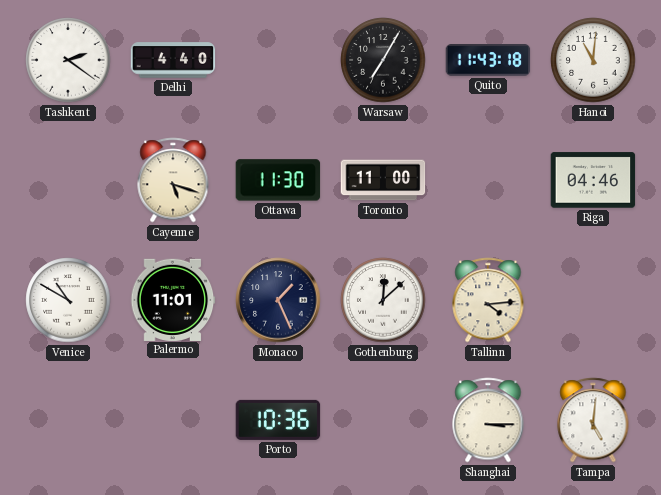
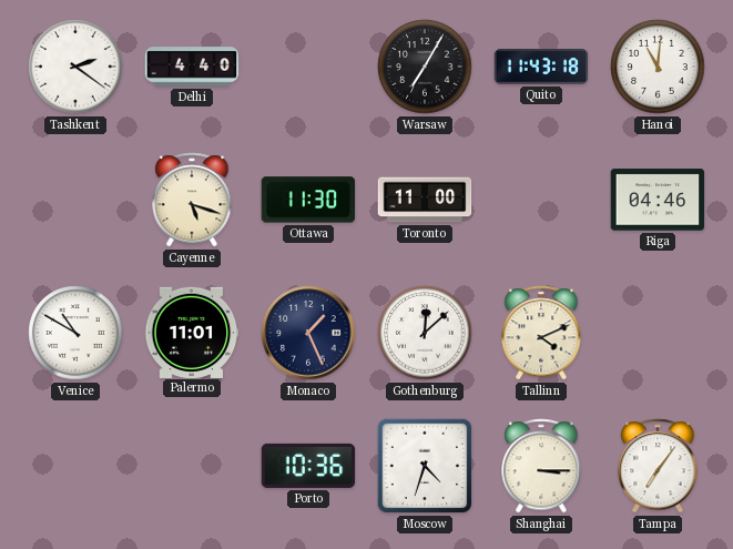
Tallinn: 4:14 -> 4:11 (541, 333)
Moscow: none -> 4:33 (425, 466)
Tampa: 5:01 -> 7:06 (658, 466)
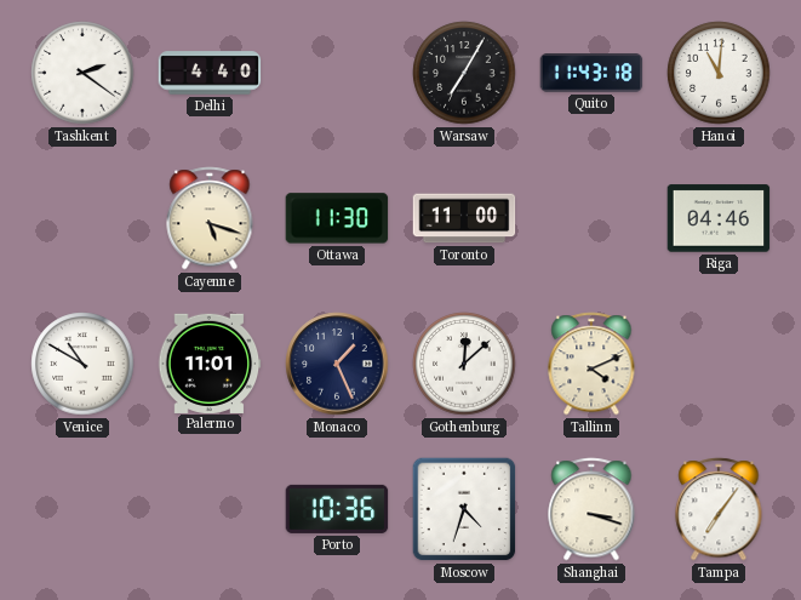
Shanghai: 3:15 -> 3:18 (591, 509)
